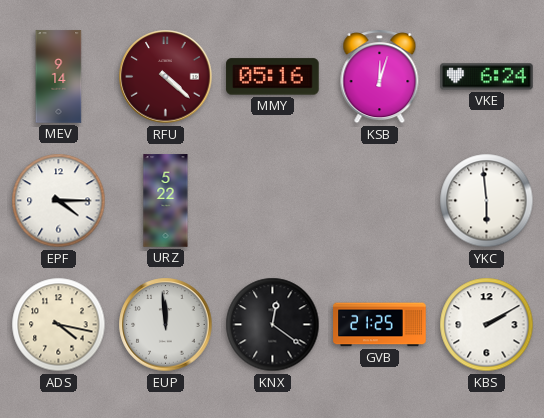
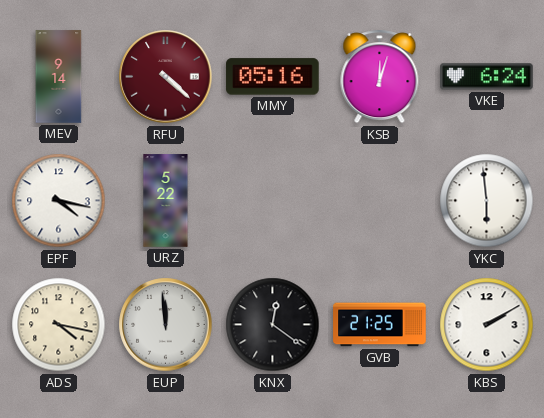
EPF: 4:15 -> 4:17 (59, 201)
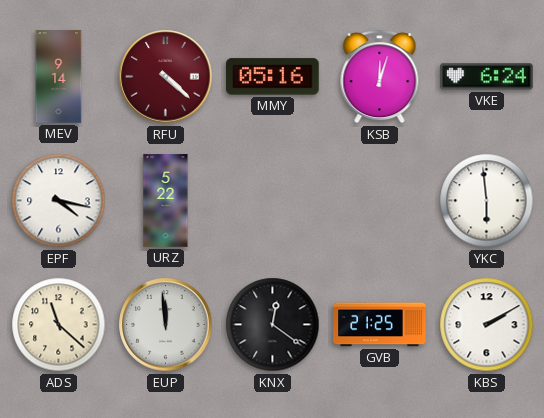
ADS: 4:17 -> 11:22 (59, 325)
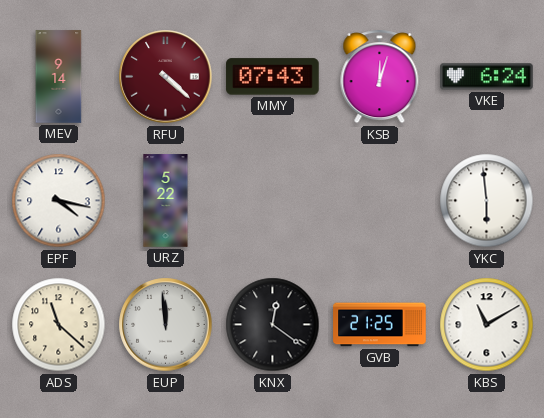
MMY: 05:16 -> 07:43 (273, 77)
KBS: 2:10 -> 11:10 (487, 325)
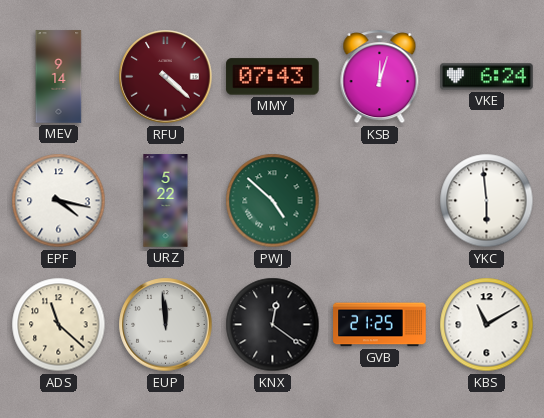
PWJ: none -> 4:52 (273, 201)
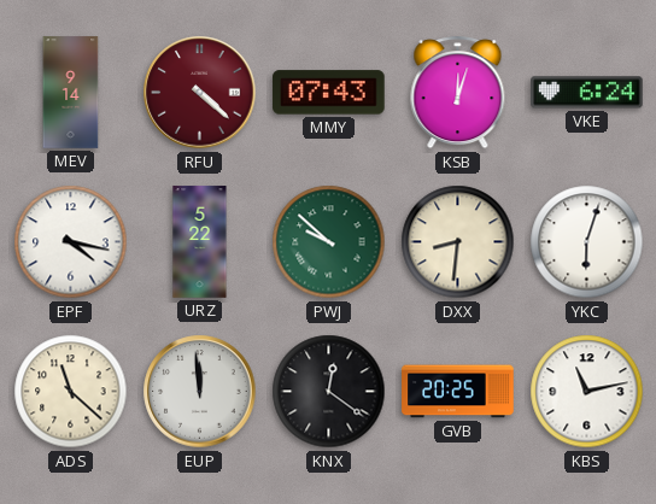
PWJ: 4:52 -> 9:52 (329, 242)
DXX: none -> 8:31 (458, 242)
YKC: 5:59 -> 6:03 (587, 242)
GVB: 21:25 -> 20:25 (458, 392)
KBS: 11:10 -> 11:13 (587, 392)
